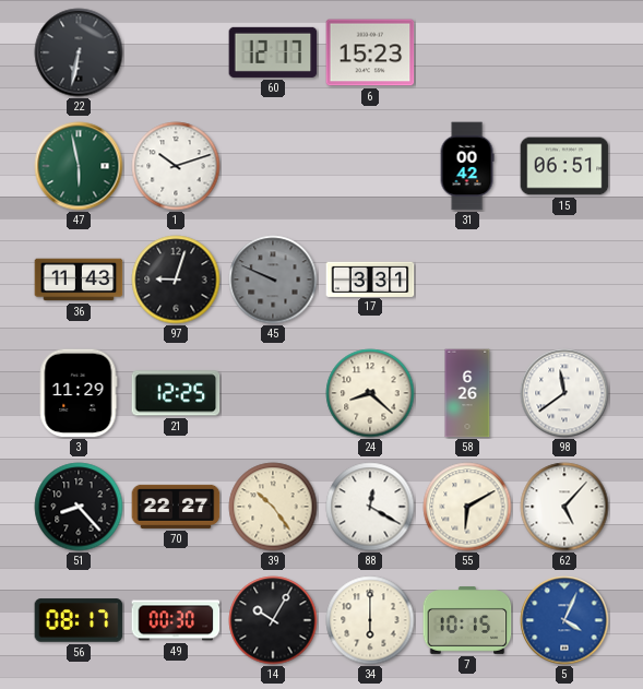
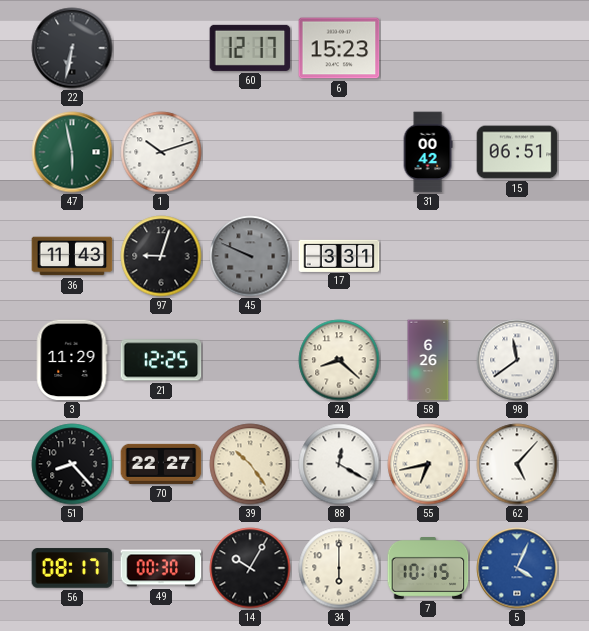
55: 6:10 -> 6:43 (428, 464)
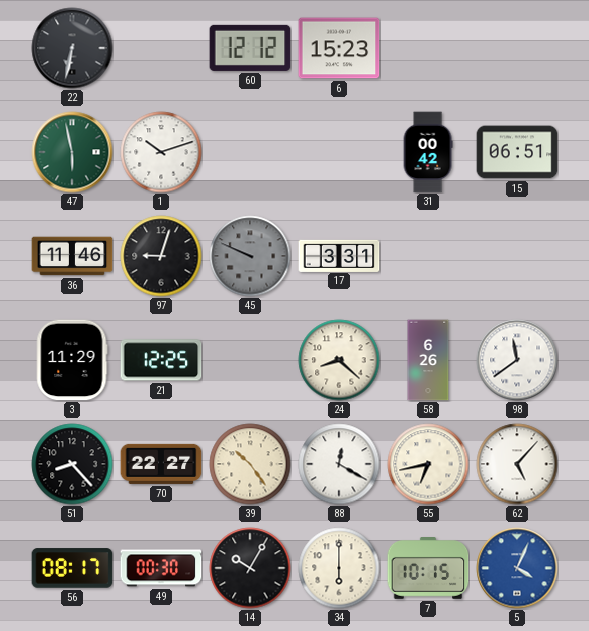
60: 12:17 -> 12:12 (250, 48)
36: 11:43 -> 11:46 (72, 256)
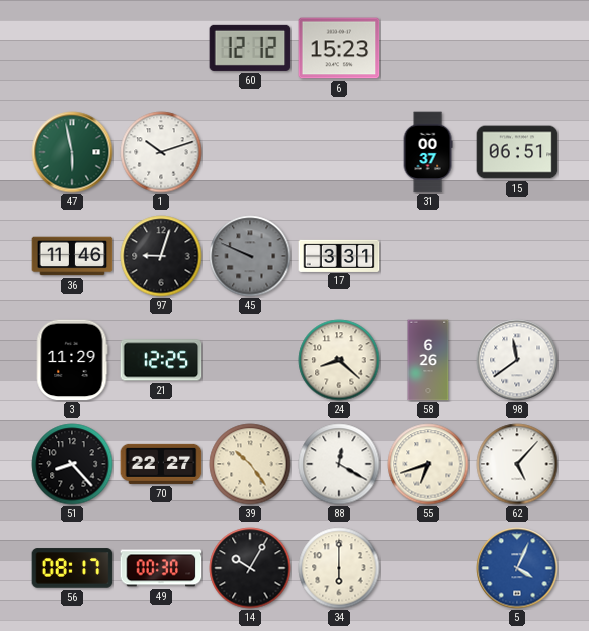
22: 6:32 -> none (72, 48)
31: 00:42 -> 00:37 (428, 152)
55: 6:43 -> 6:42 (428, 464)
7: 10:15 -> none (428, 569)
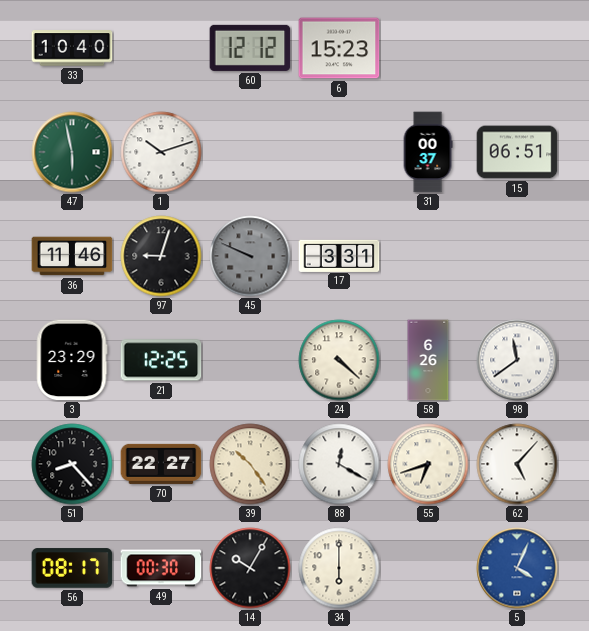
33: none -> 10:40 (72, 48)
3: 11:29 -> 23:29 (72, 360)
24: 8:22 -> 4:22 (339, 360)
